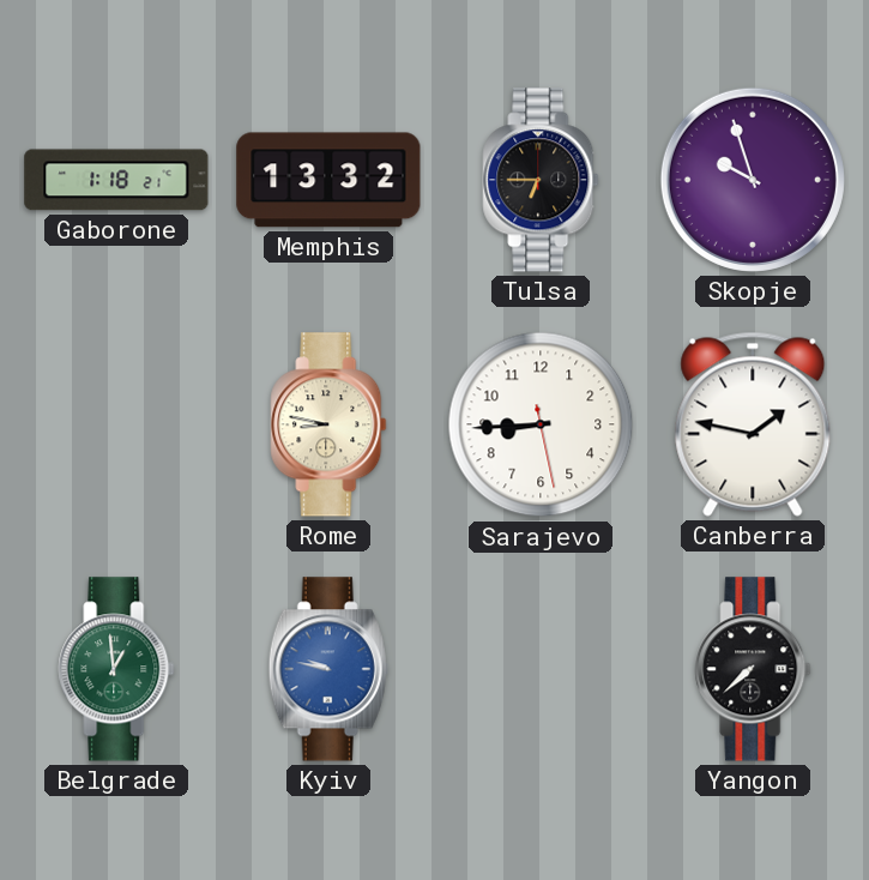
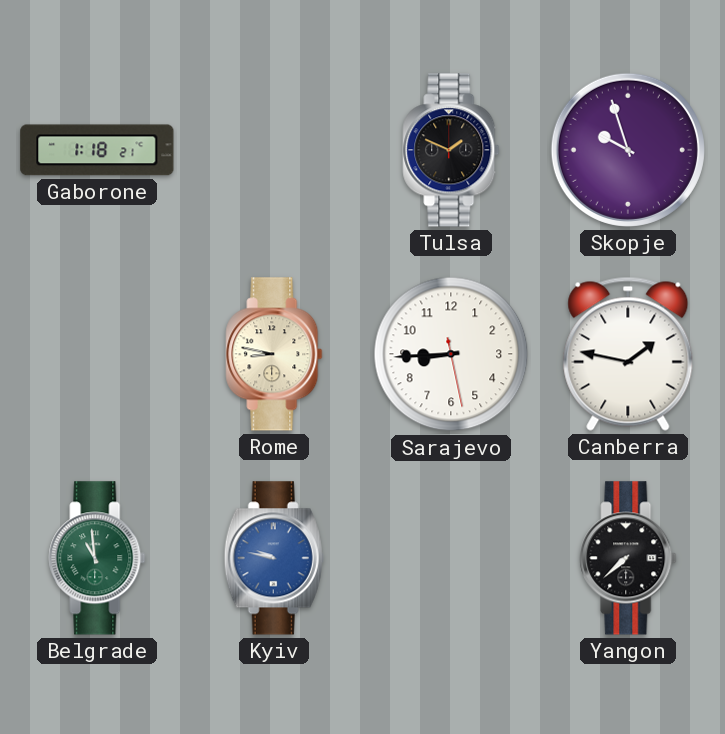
Memphis: 13:32 -> none (328, 180)
Tulsa: 6:45 -> 1:49 (451, 150)
Belgrade: 12:59 -> 10:59 (97, 558)
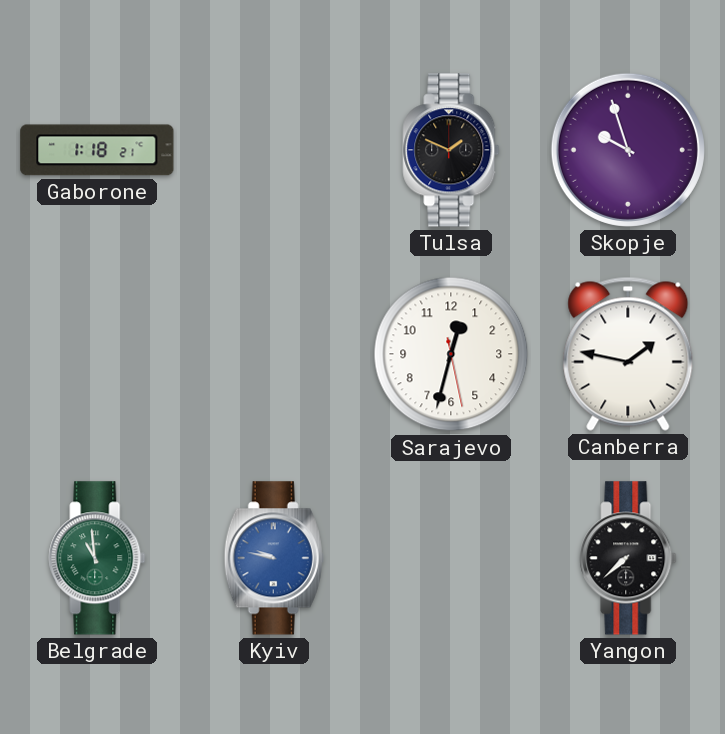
Rome: 8:47 -> none (274, 354)
Sarajevo: 8:44 -> 12:32 (451, 354)
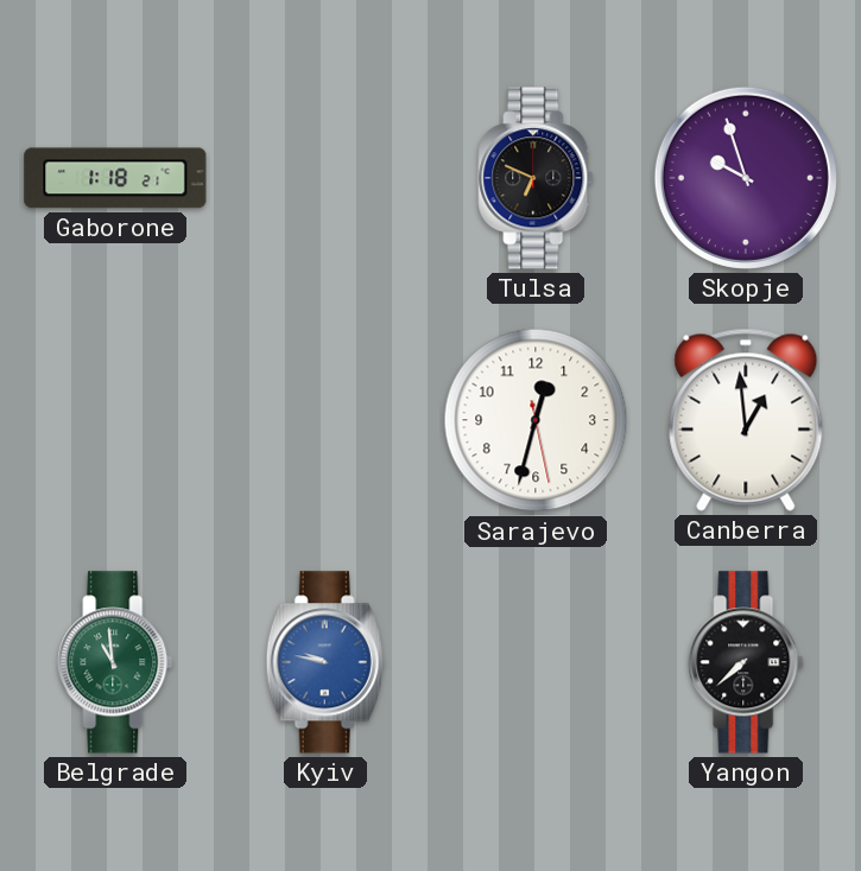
Tulsa: 1:49 -> 6:49 (536, 178)
Canberra: 1:47 -> 12:59 (746, 420)
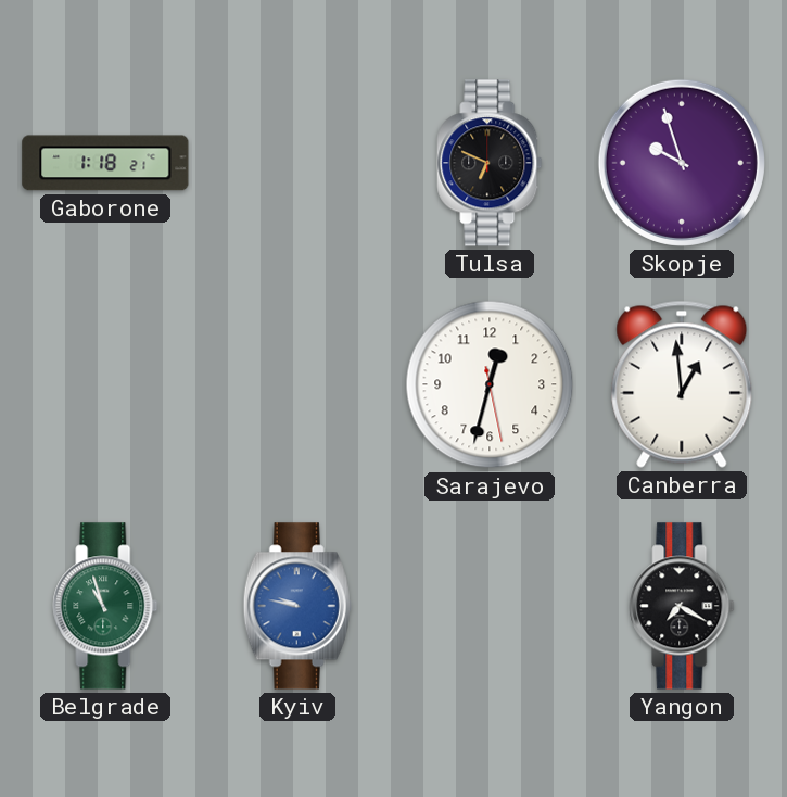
Belgrade: 10:59 -> 10:57 (105, 606)
Yangon: 7:38 -> 7:20 (682, 606)
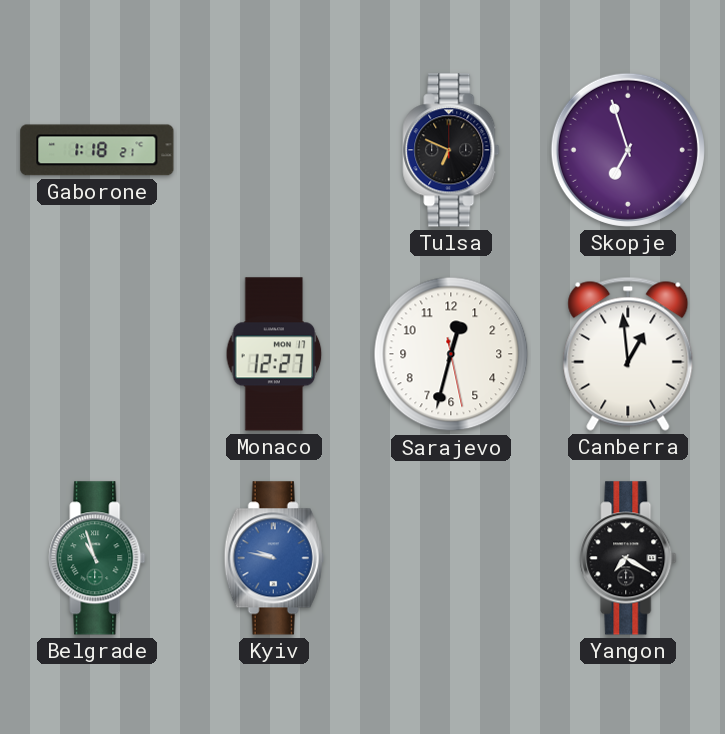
Skopje: 9:57 -> 6:57 (628, 150)
Monaco: none -> 12:27 (274, 354)
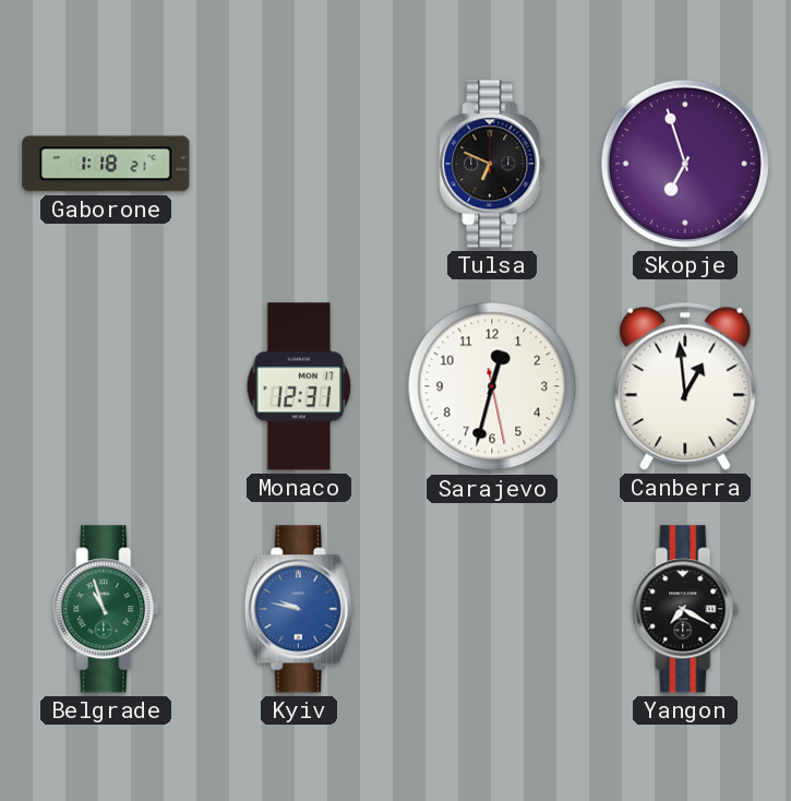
Monaco: 12:27 -> 12:31 (299, 386)
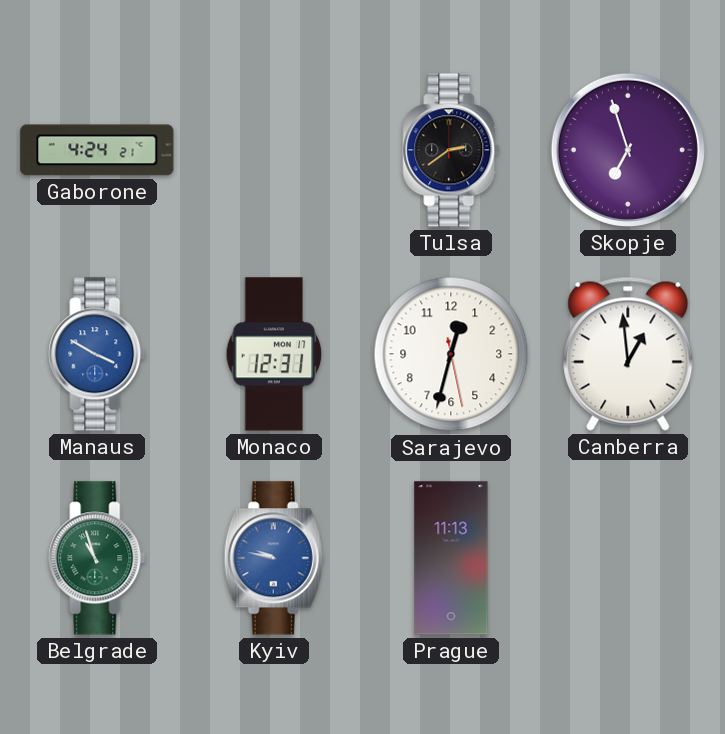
Gaborone: 1:18 -> 4:24 (97, 150)
Tulsa: 6:49 -> 2:39 (451, 150)
Manaus: none -> 3:50 (97, 354)
Prague: none -> 11:13 (451, 558)
Yangon: 7:20 -> none (685, 609)
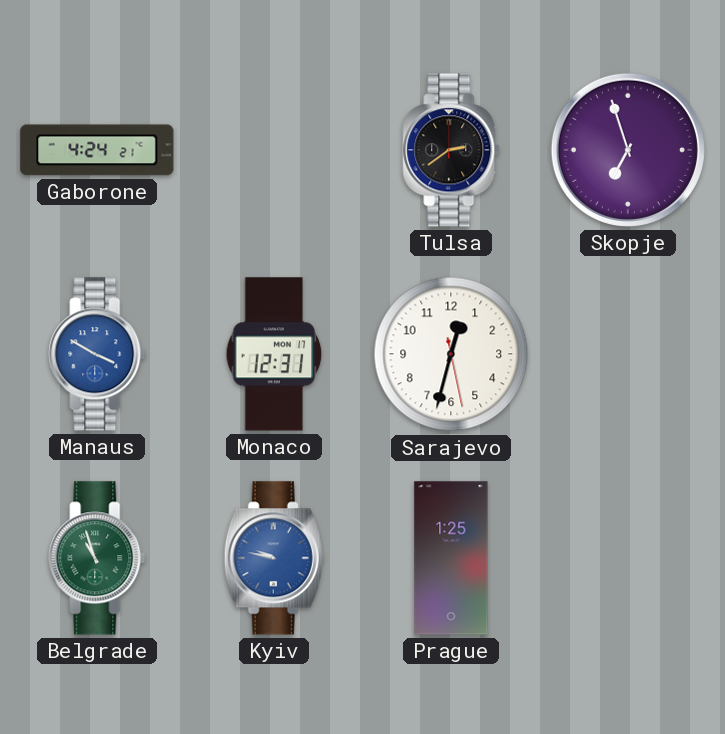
Canberra: 12:59 -> none (628, 354)
Prague: 11:13 -> 1:25 (451, 558)
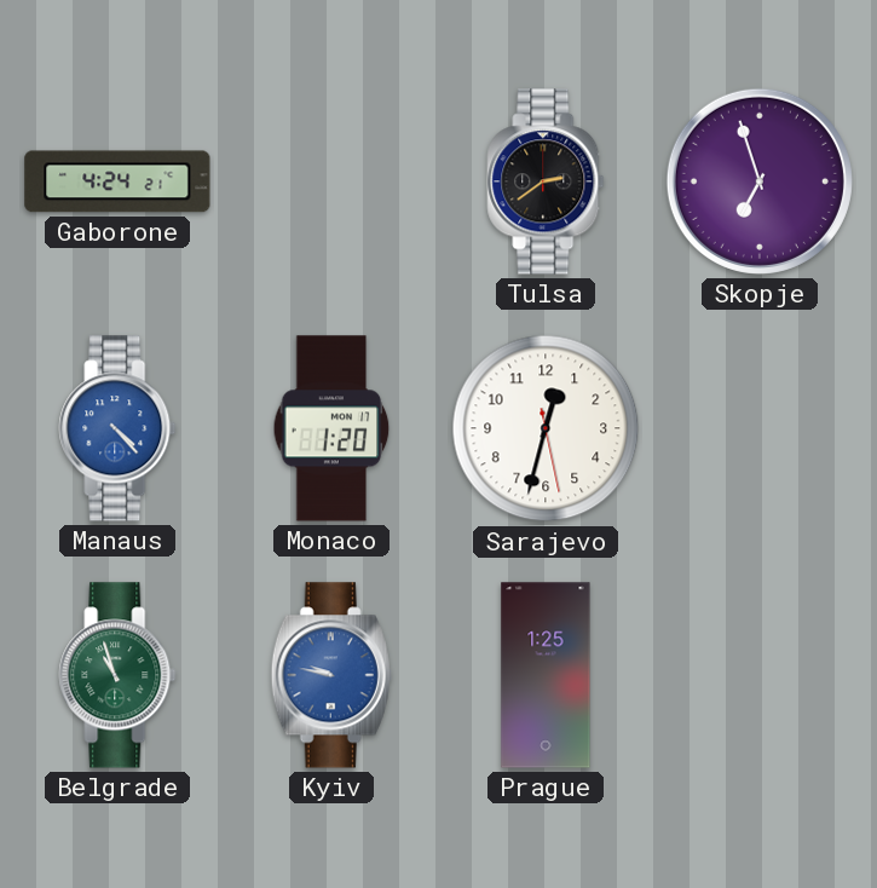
Manaus: 3:50 -> 4:23 (117, 428)
Monaco: 12:31 -> 1:20 (331, 428)
